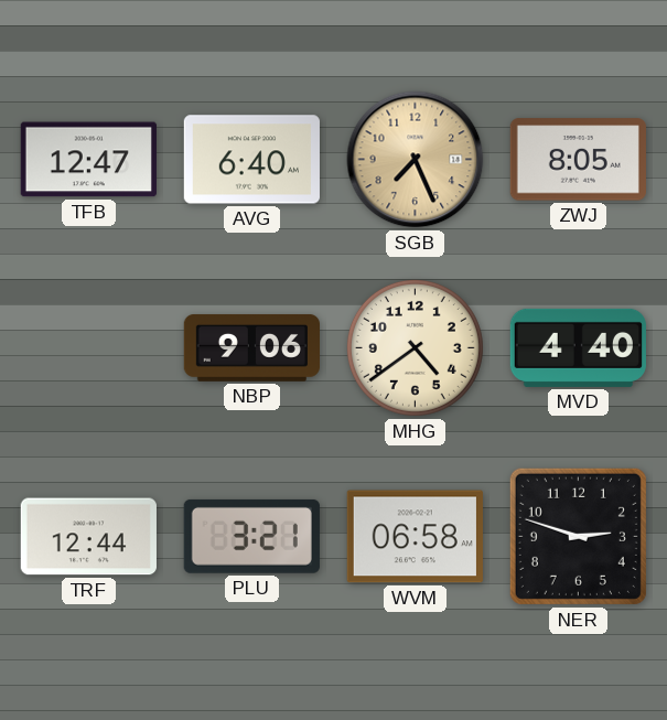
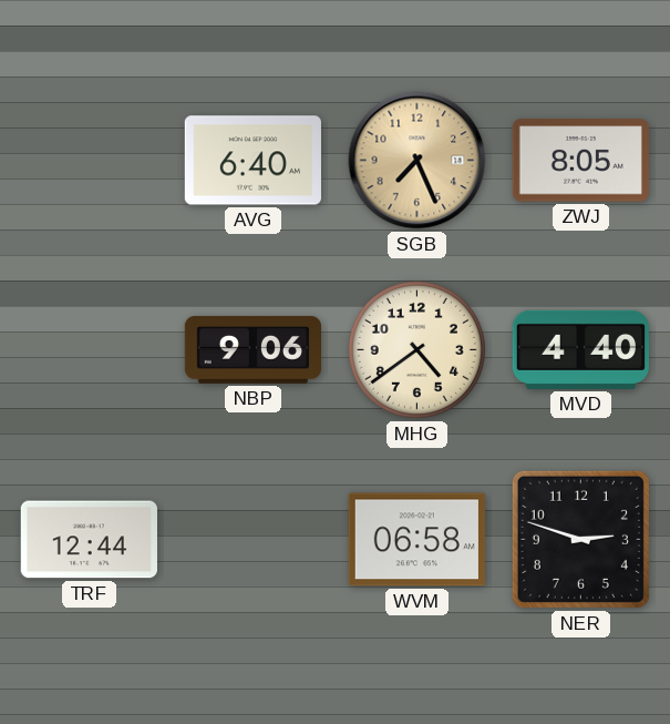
TFB: 12:47 -> none (88, 160)
PLU: 3:21 -> none (251, 536)
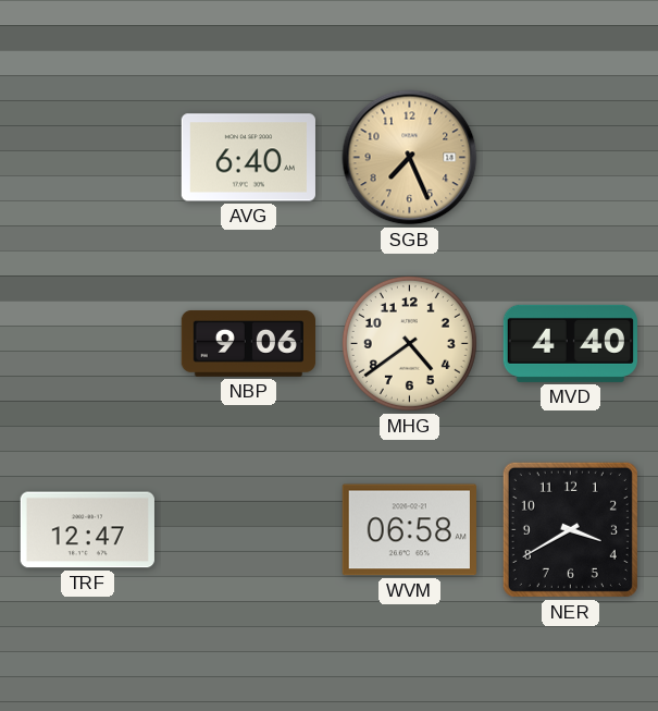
ZWJ: 8:05 -> none (580, 161)
TRF: 12:44 -> 12:47 (87, 530)
NER: 2:48 -> 3:40 (570, 529)
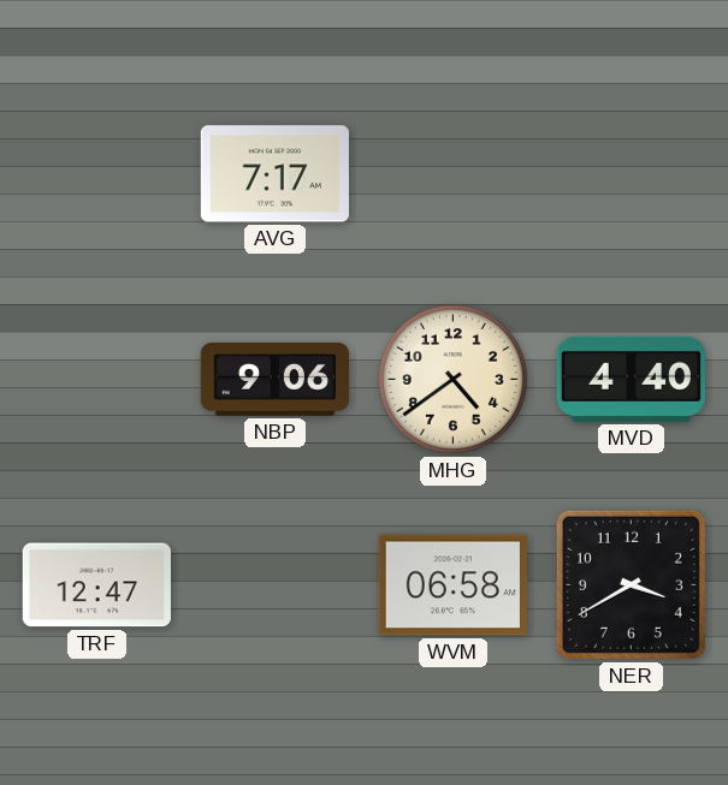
AVG: 6:40 -> 7:17 (274, 174)
SGB: 7:26 -> none (410, 158)
